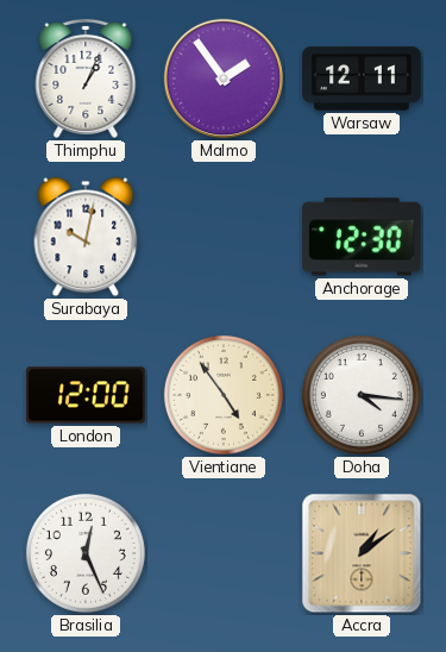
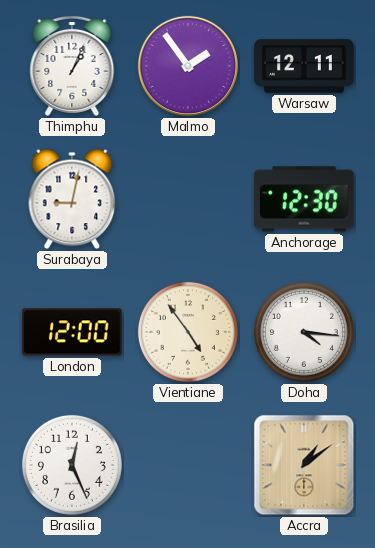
Surabaya: 10:02 -> 9:02 (72, 199)
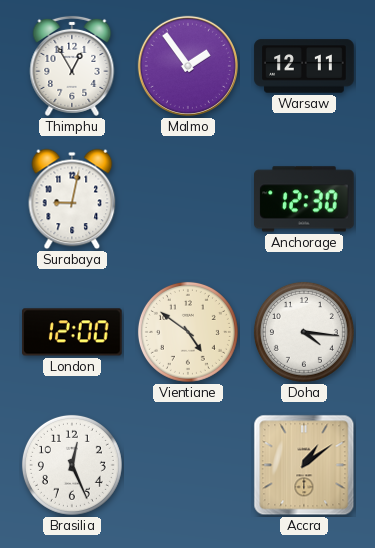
Thimphu: 1:04 -> 12:55 (72, 66)
Vientiane: 4:54 -> 4:51 (188, 332)
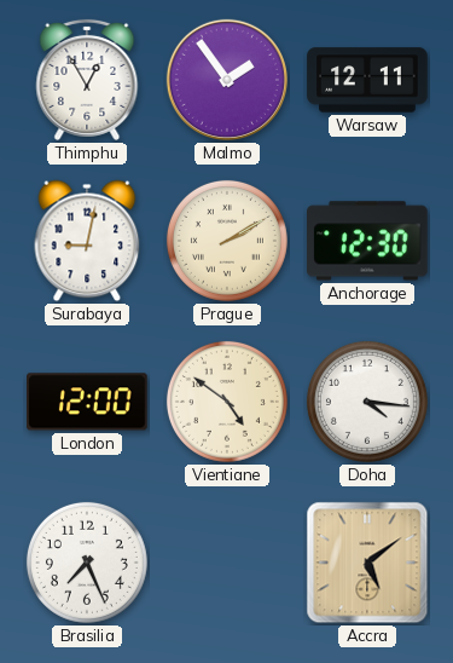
Prague: none -> 2:10 (227, 241)
Brasilia: 12:26 -> 7:26 (87, 563)
Accra: 1:09 -> 5:09 (367, 563)
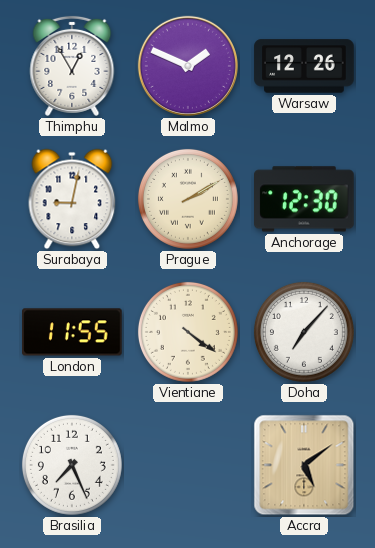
Malmo: 1:54 -> 1:49 (188, 66)
Warsaw: 12:11 -> 12:26 (304, 66)
London: 12:00 -> 11:55 (72, 332)
Vientiane: 4:51 -> 4:21 (188, 332)
Doha: 4:16 -> 7:07 (304, 332)
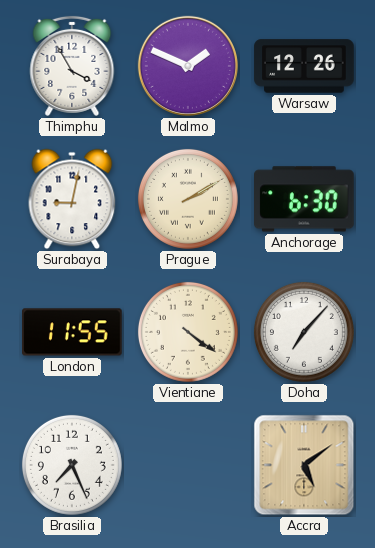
Thimphu: 12:55 -> 3:55 (72, 66)
Anchorage: 12:30 -> 6:30 (305, 199)
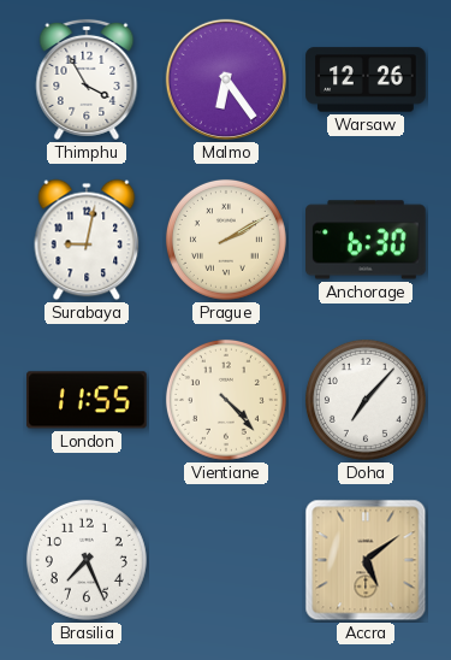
Malmo: 1:49 -> 6:24 (226, 79)
Vientiane: 4:21 -> 4:23 (226, 400)
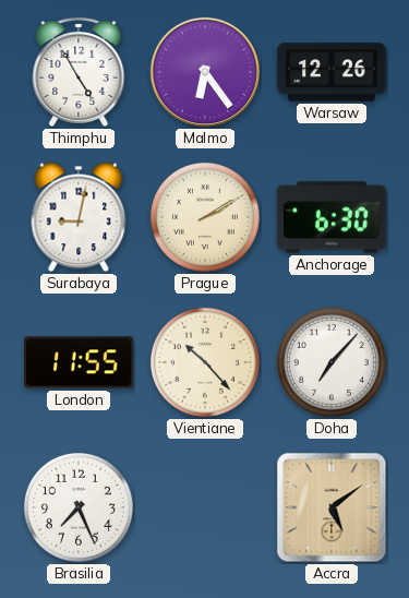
Thimphu: 3:55 -> 4:55 (79, 72)
Vientiane: 4:23 -> 10:23 (205, 362)
